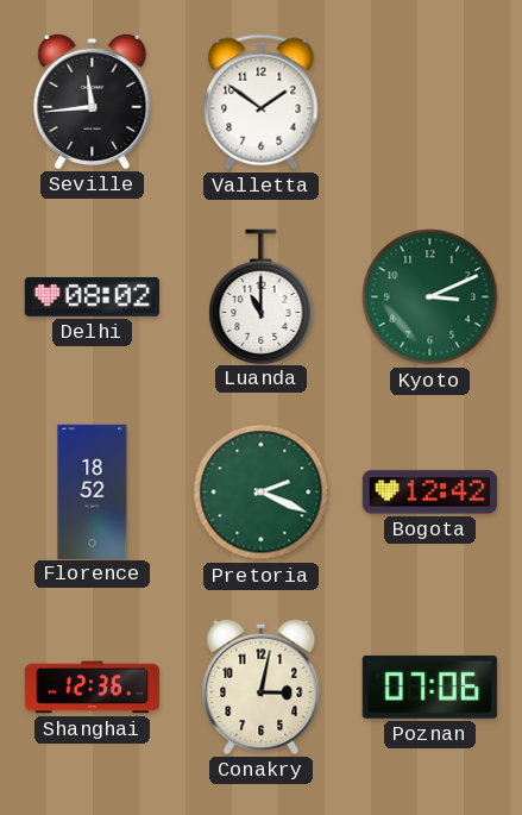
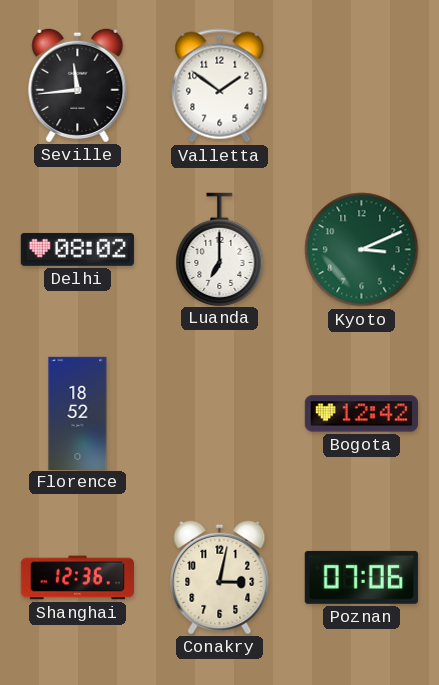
Luanda: 11:00 -> 7:00 (220, 249)
Pretoria: 2:19 -> none (262, 493)
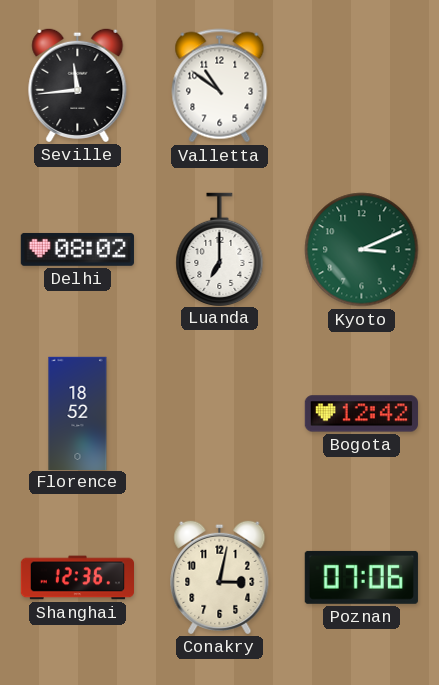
Valletta: 1:51 -> 10:51 (220, 86)
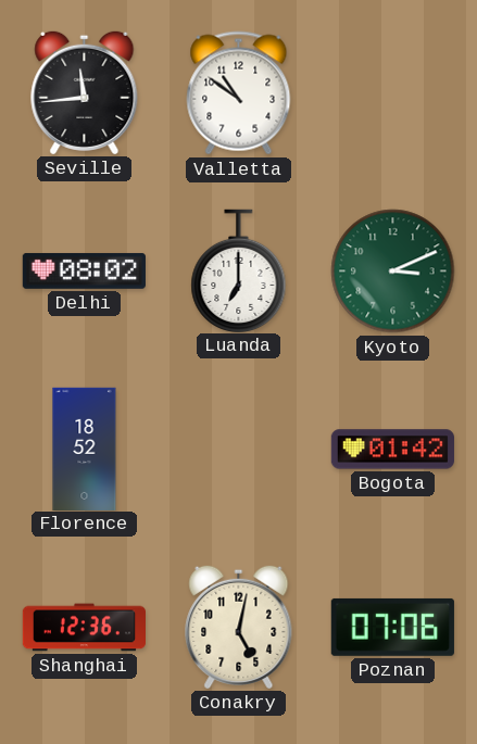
Bogota: 12:42 -> 01:42 (392, 450)
Conakry: 3:02 -> 5:02 (239, 627)
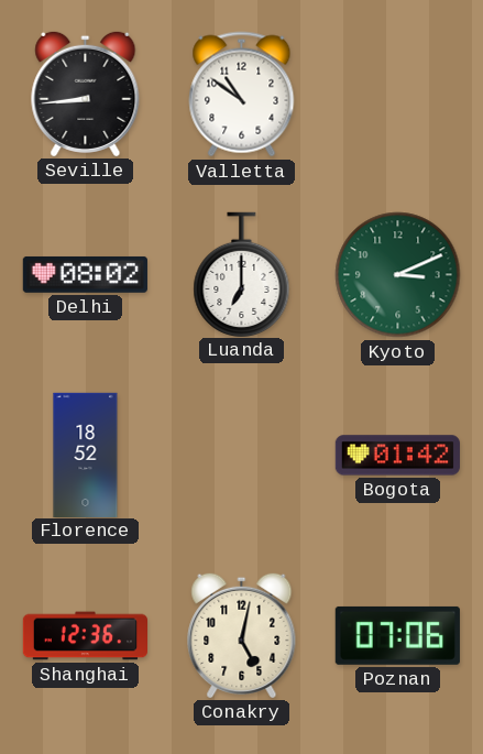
Seville: 11:44 -> 8:44 (86, 94)
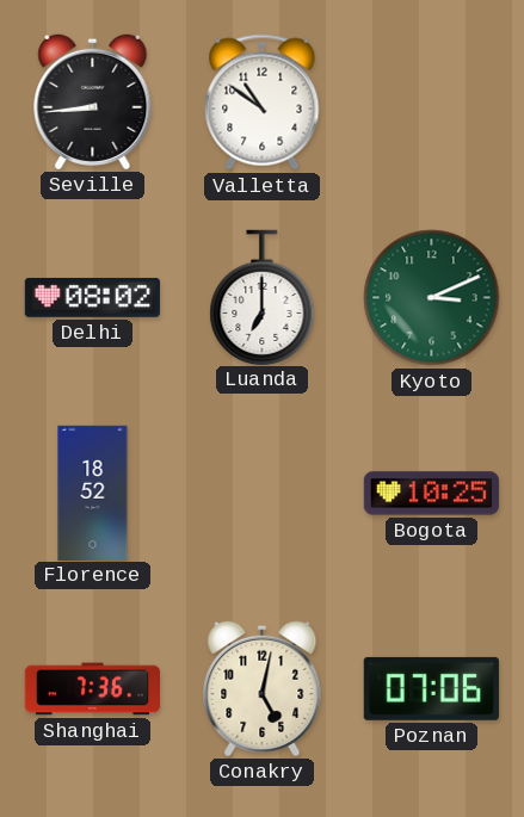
Bogota: 01:42 -> 10:25 (431, 494)
Shanghai: 12:36 -> 7:36 (92, 689)
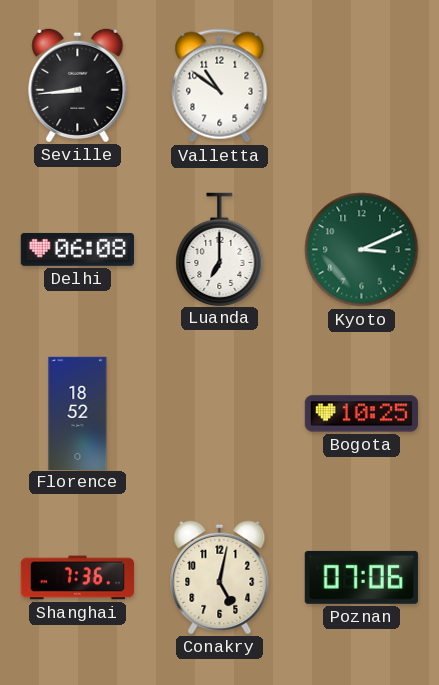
Delhi: 08:02 -> 06:08 (77, 249)
